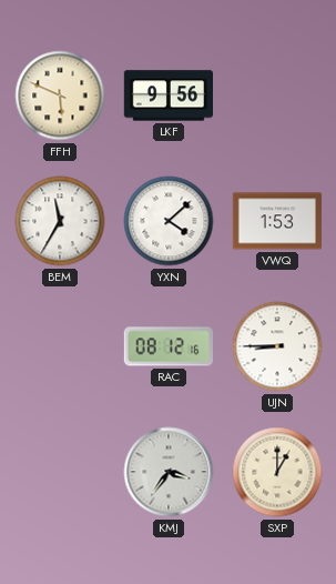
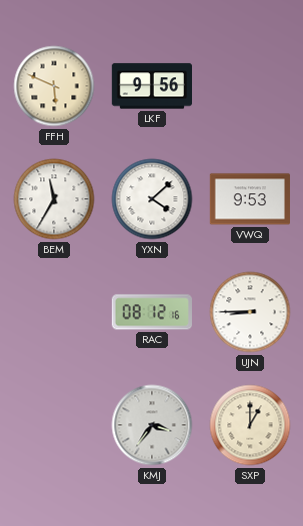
VWQ: 1:53 -> 9:53 (250, 199)
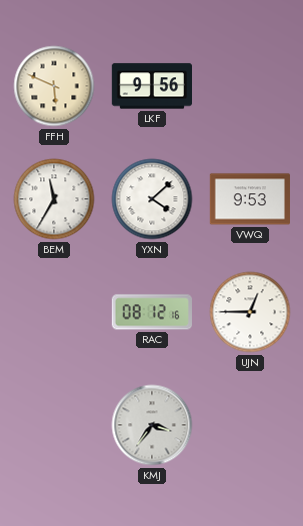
UJN: 8:45 -> 12:45 (250, 312)
SXP: 1:00 -> none (250, 425)
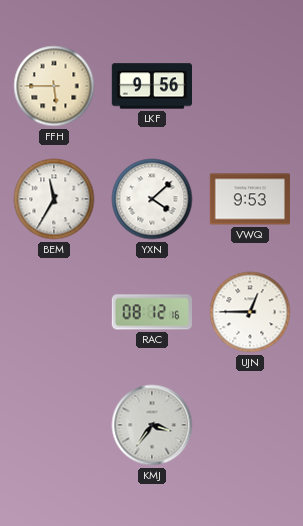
FFH: 5:49 -> 5:45 (54, 86)
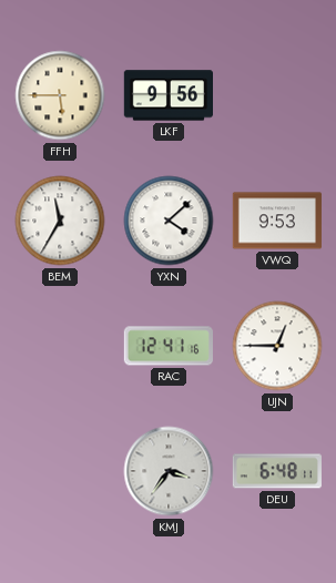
RAC: 08:12 -> 12:41 (169, 346)
DEU: none -> 6:48 (277, 471)
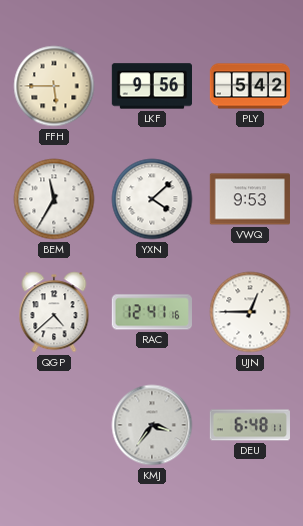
PLY: none -> 5:42 (249, 86)
QGP: none -> 4:38 (54, 312)
